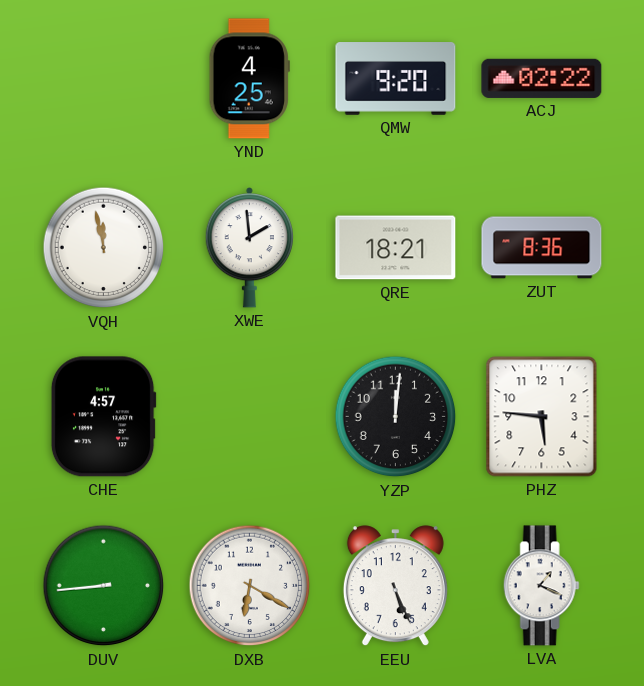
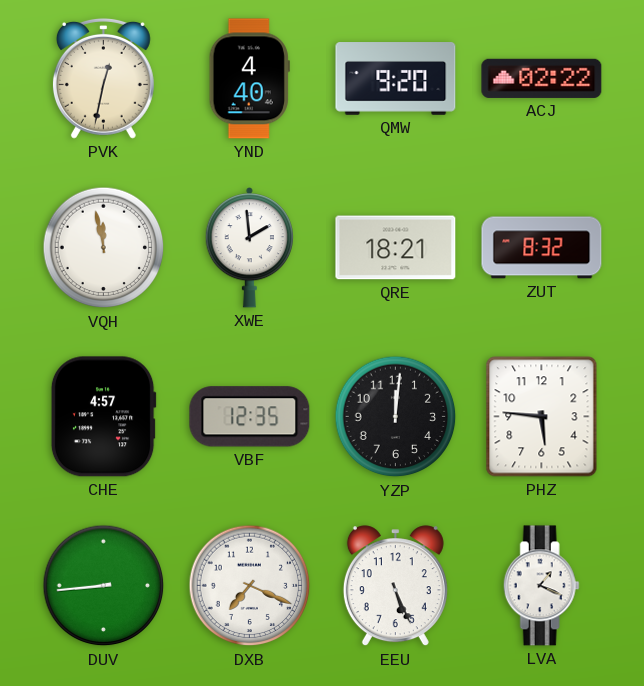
PVK: none -> 12:32 (103, 78)
YND: 4:25 -> 4:40 (249, 79)
ZUT: 8:36 -> 8:32 (542, 248)
VBF: none -> 12:35 (250, 417)
DXB: 6:20 -> 7:19 (250, 586)
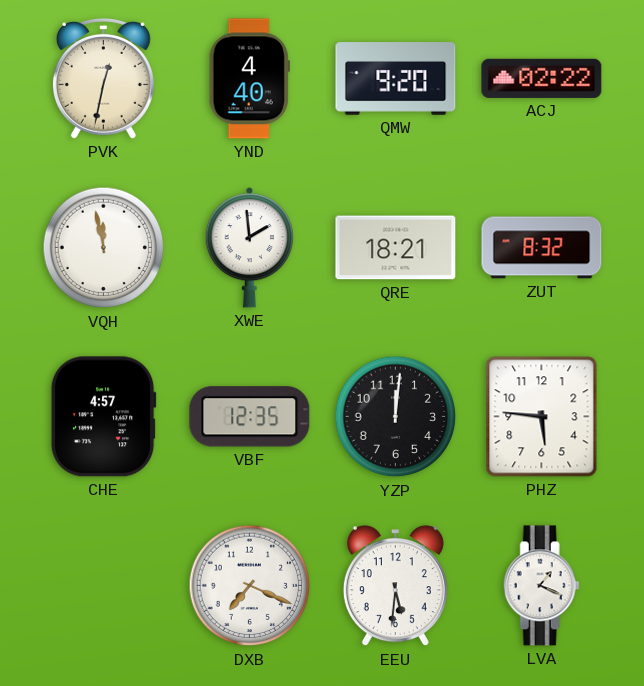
DUV: 8:44 -> none (104, 586)
EEU: 5:26 -> 5:31 (395, 586)
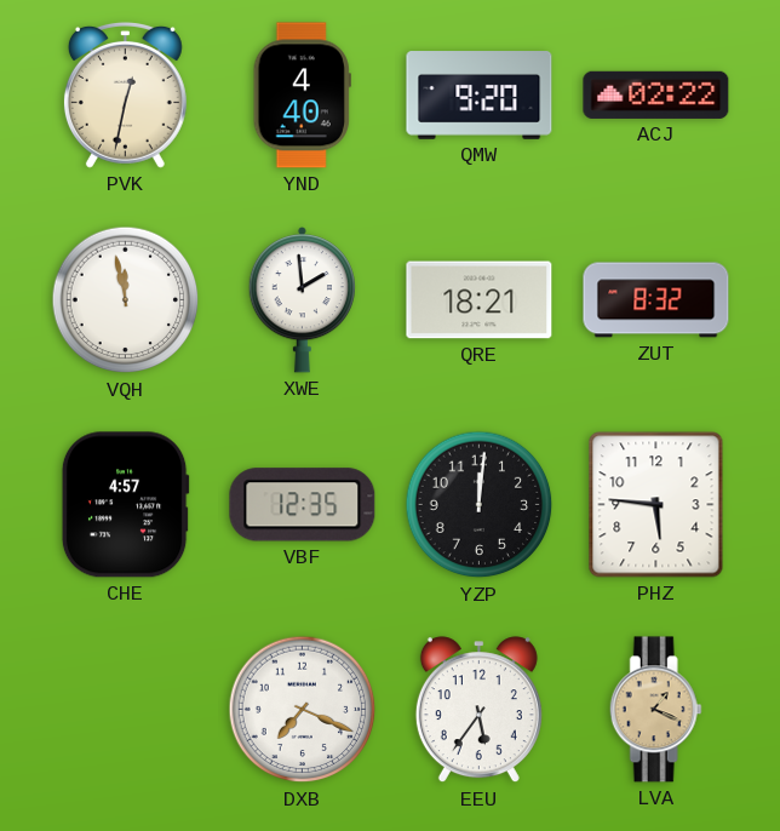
EEU: 5:31 -> 5:36 (478, 710)
LVA dial: white -> champagne (655, 710)
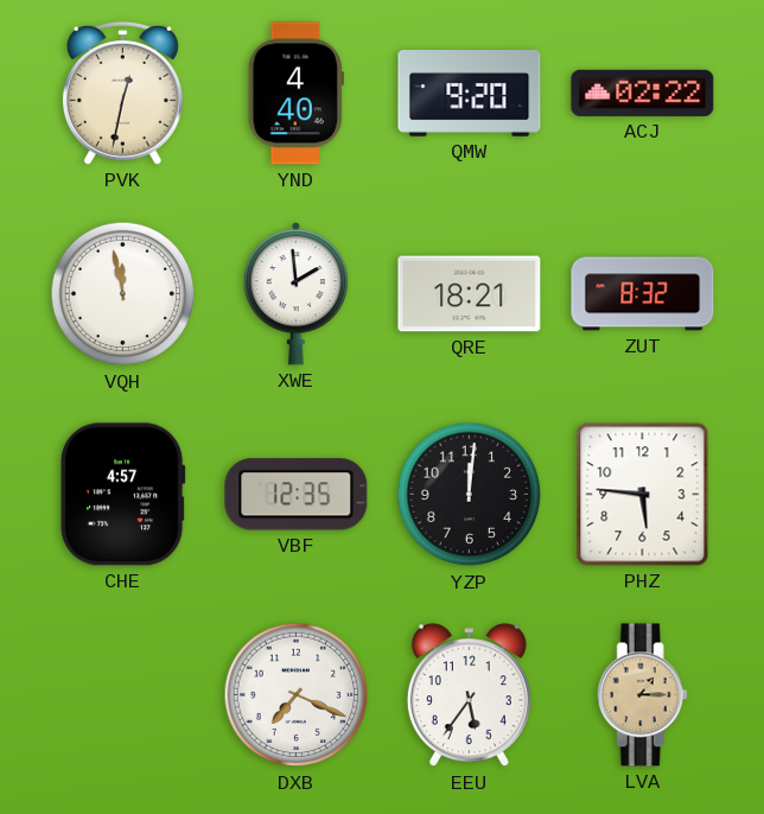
LVA: 1:19 -> 1:15 (642, 695)
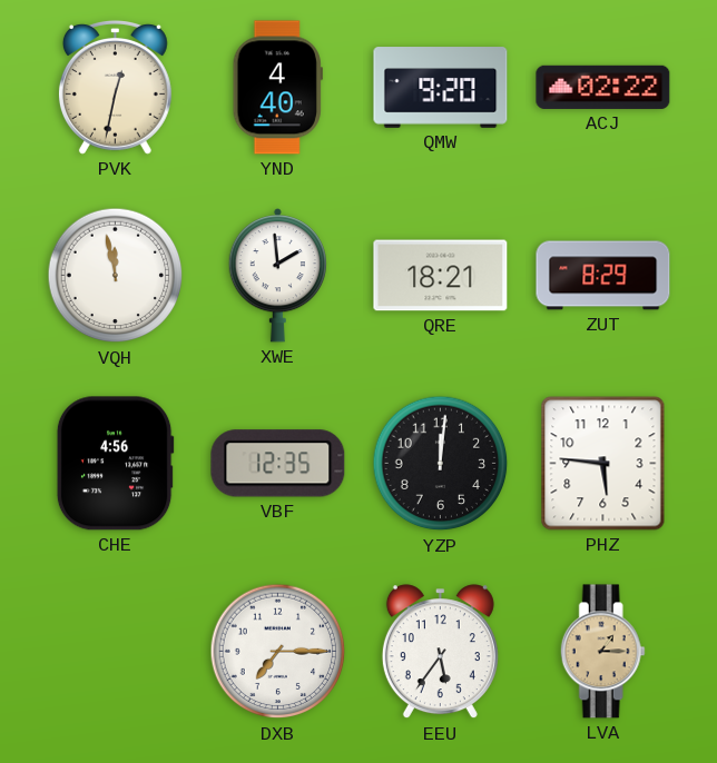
ZUT: 8:32 -> 8:29 (603, 276)
CHE: 4:57 -> 4:56 (115, 464)
DXB: 7:19 -> 7:15 (278, 652)
